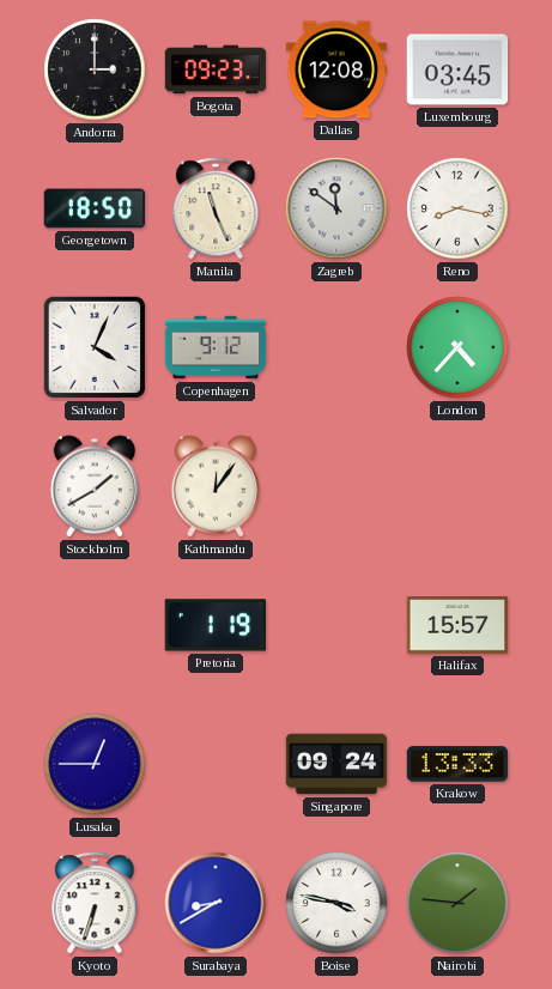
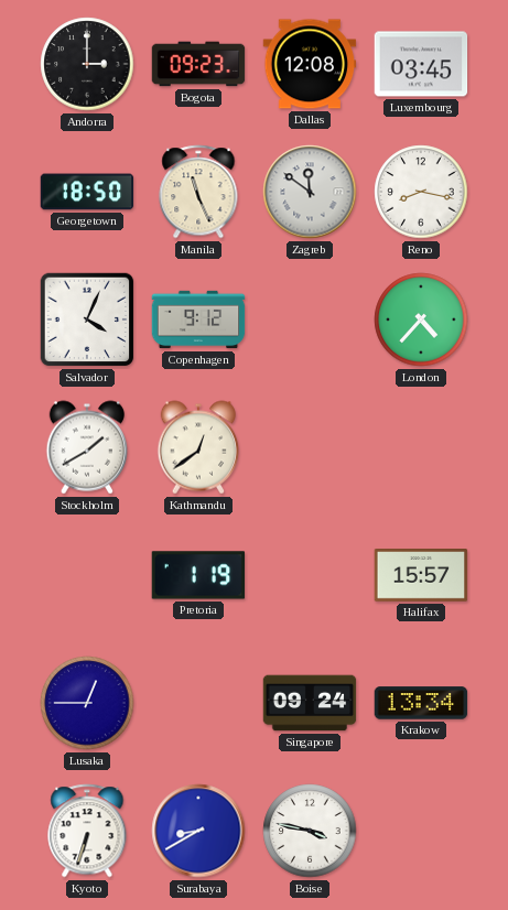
Kathmandu: 12:06 -> 12:39 (198, 447)
Krakow: 13:33 -> 13:34 (421, 703)
Nairobi: 1:46 -> none (457, 903)
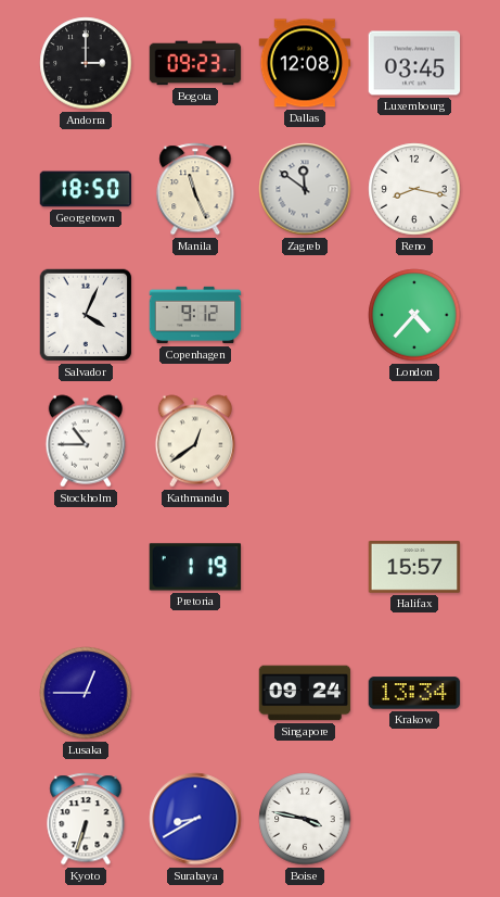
Stockholm: 1:40 -> 10:45 (86, 441)
